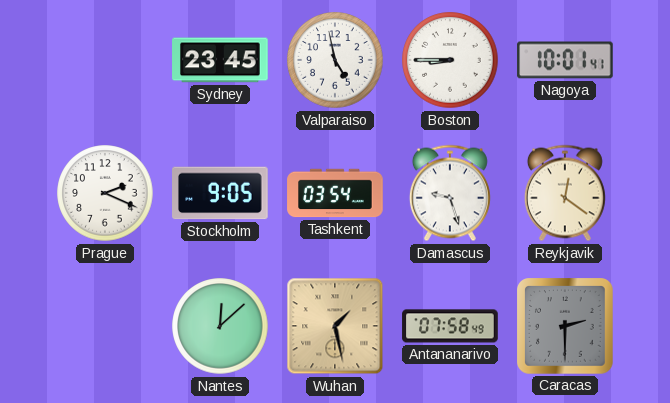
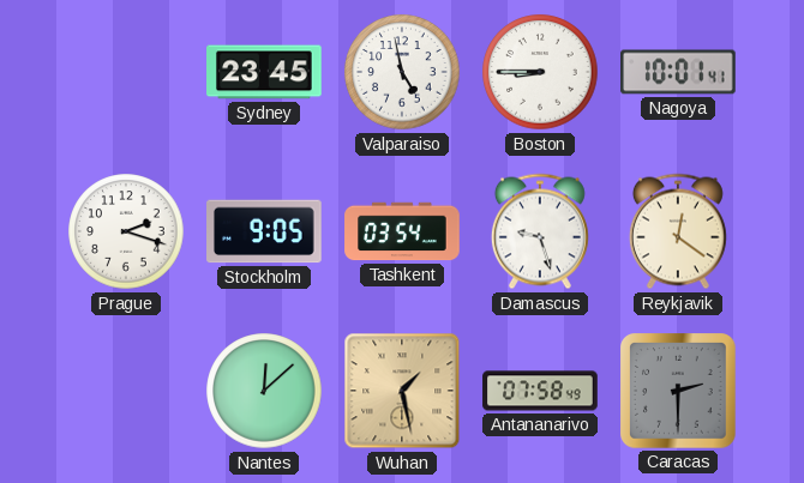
Prague: 2:19 -> 2:18 (126, 231)
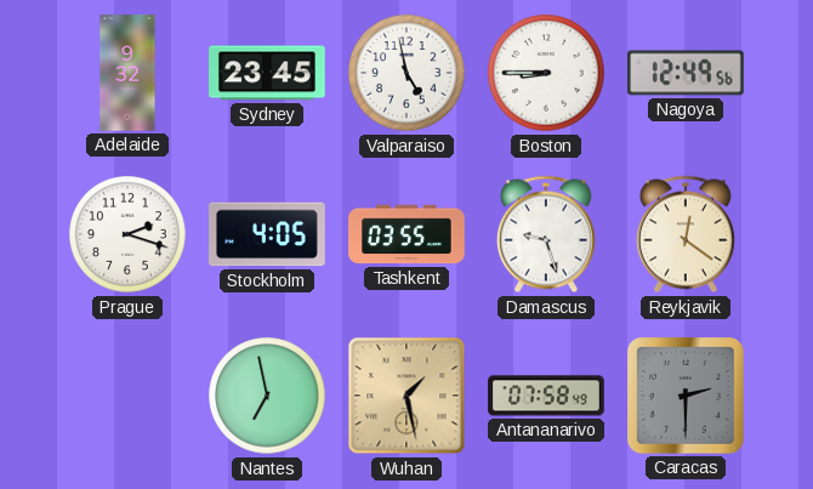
Adelaide: none -> 9:32 (127, 73)
Nagoya: 10:01 -> 12:49 (686, 73)
Stockholm: 9:05 -> 4:05 (267, 234)
Tashkent: 03:54 -> 03:55 (406, 234)
Nantes: 12:08 -> 6:58 (267, 396)
